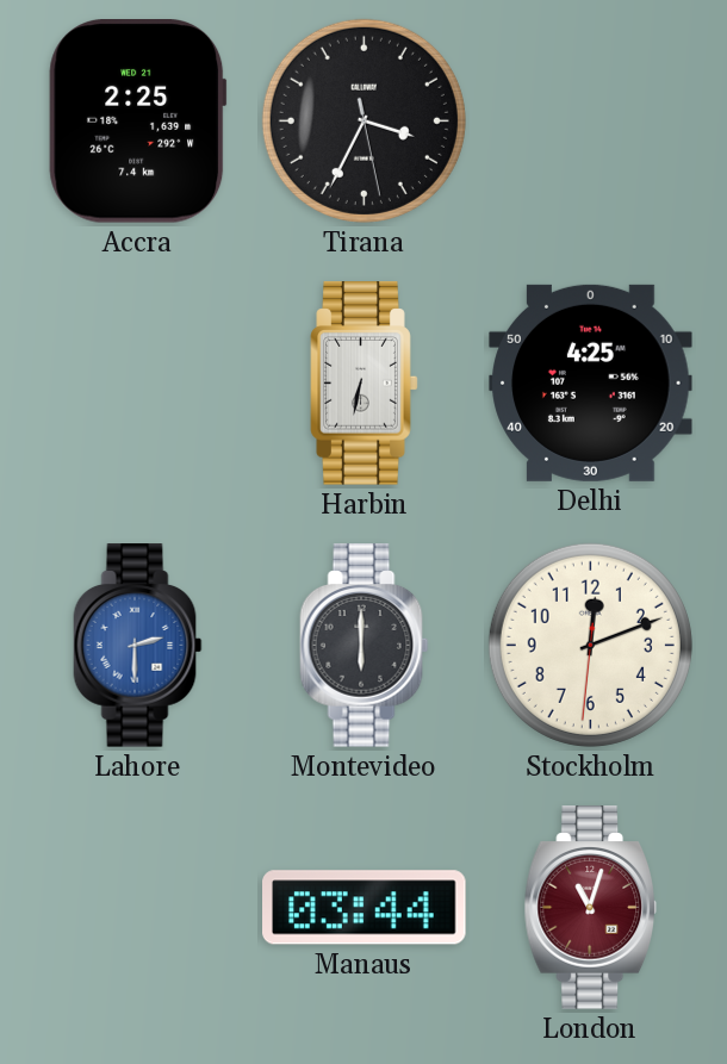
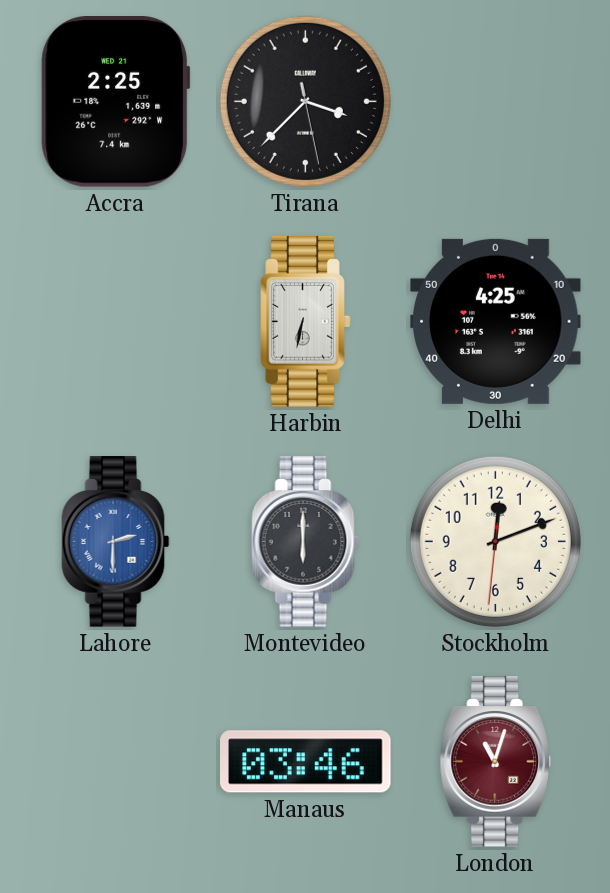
Tirana: 3:34 -> 3:37 (305, 101)
Manaus: 03:44 -> 03:46 (306, 762)
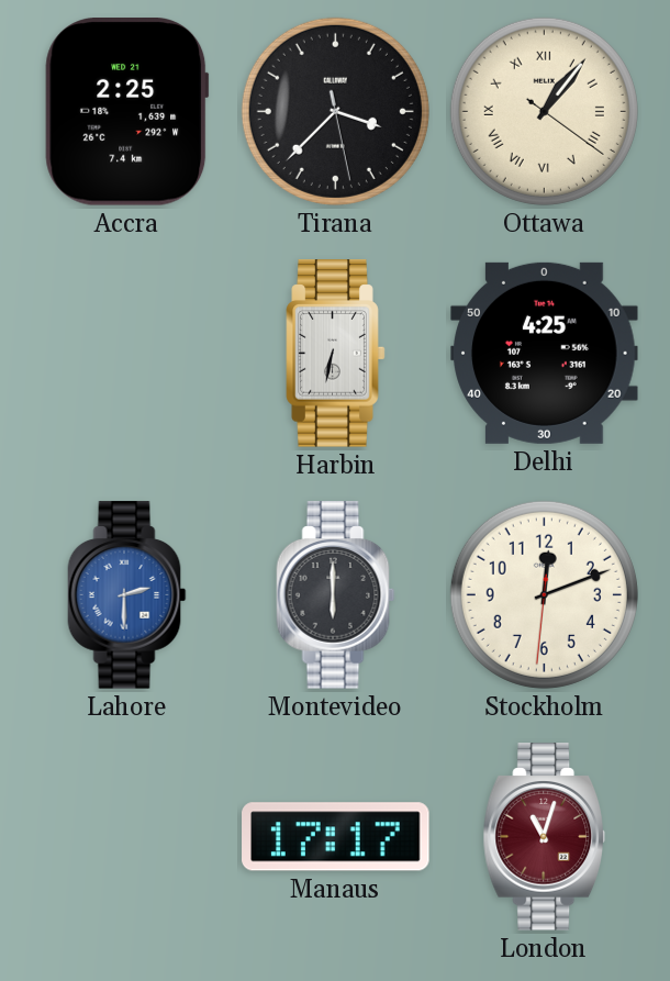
Ottawa: none -> 1:06 (544, 111)
Manaus: 03:46 -> 17:17 (336, 837)
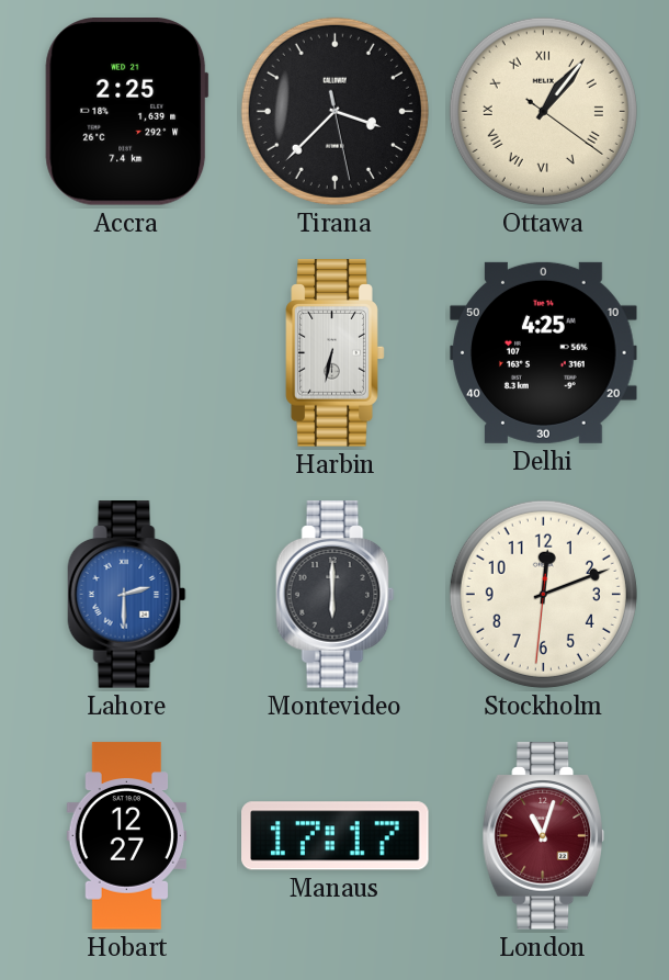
Hobart: none -> 12:27 (126, 836)
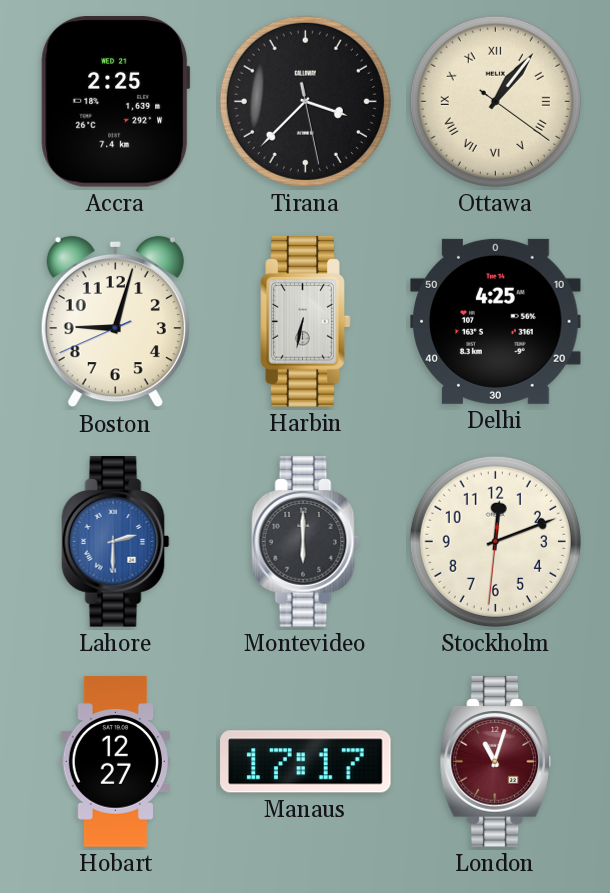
Boston: none -> 9:02 (115, 322)
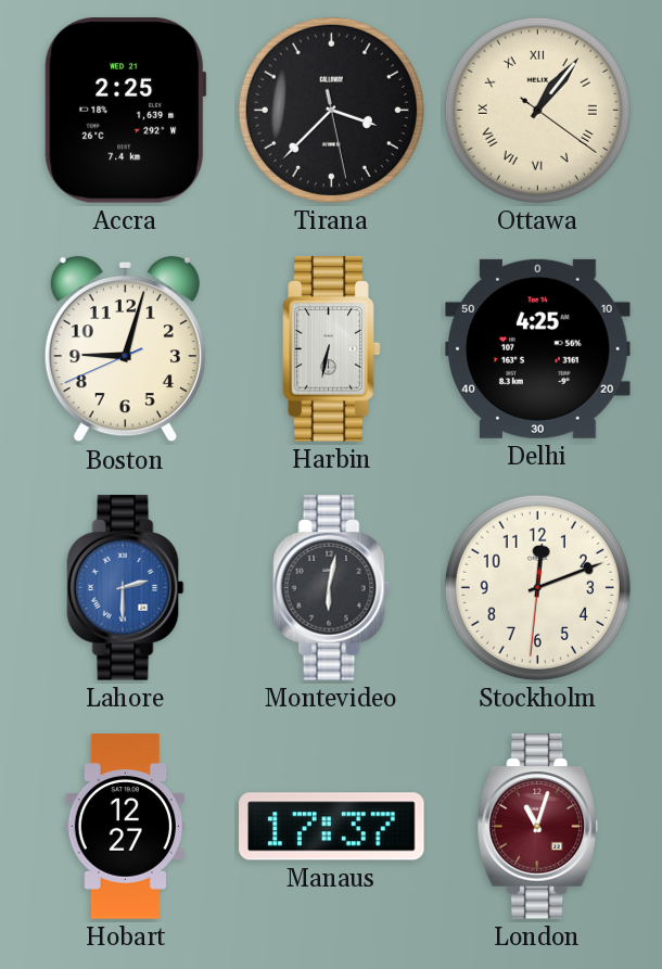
Montevideo: 6:00 -> 6:02 (332, 588)
Manaus: 17:17 -> 17:37 (332, 827)
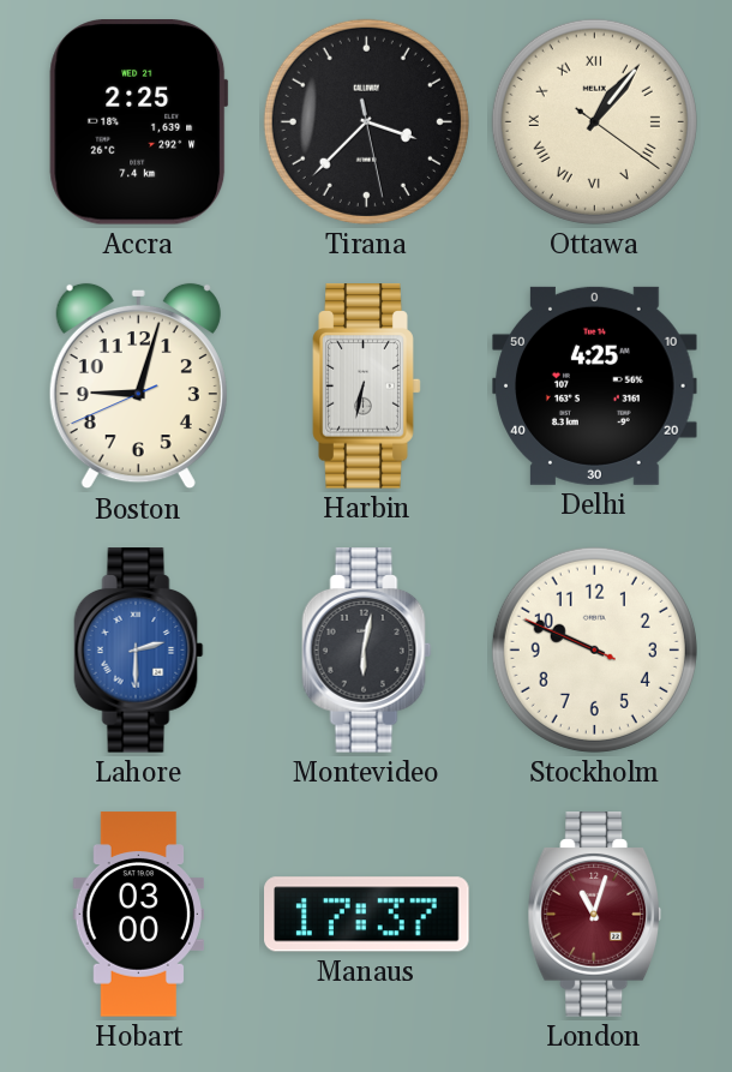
Stockholm: 12:11 -> 9:48 (594, 649)
Hobart: 12:27 -> 03:00 (138, 915)
